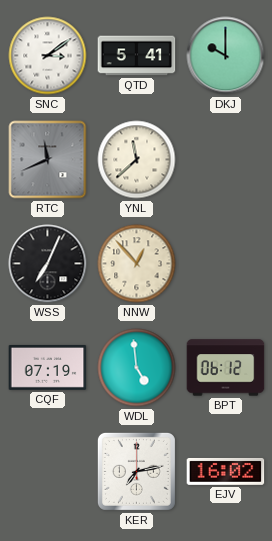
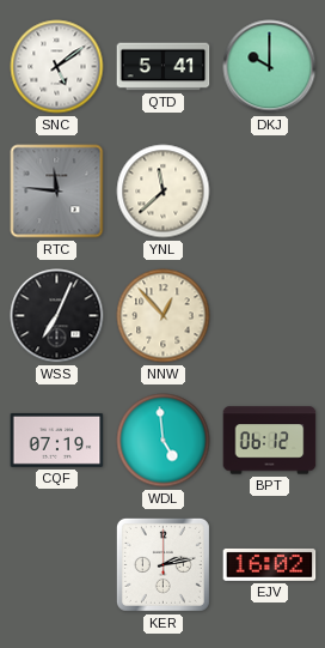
SNC: 3:09 -> 5:09 (57, 67)
RTC: 11:41 -> 11:46 (57, 192)
KER: 7:13 -> 2:13 (162, 564)
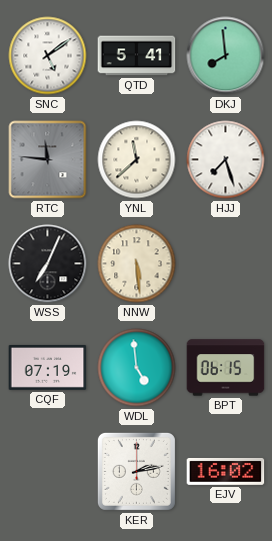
DKJ: 10:00 -> 7:59 (226, 56)
HJJ: none -> 7:27 (226, 160)
NNW: 12:53 -> 5:29 (137, 264)
BPT: 06:12 -> 06:15 (226, 368)
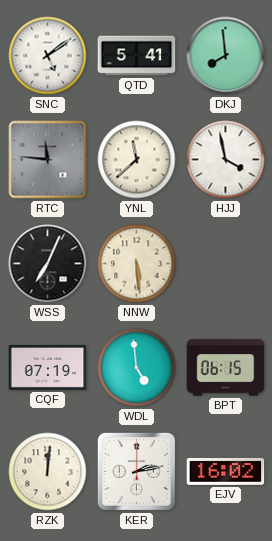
HJJ: 7:27 -> 3:58 (226, 160)
RZK: none -> 12:01 (48, 472)
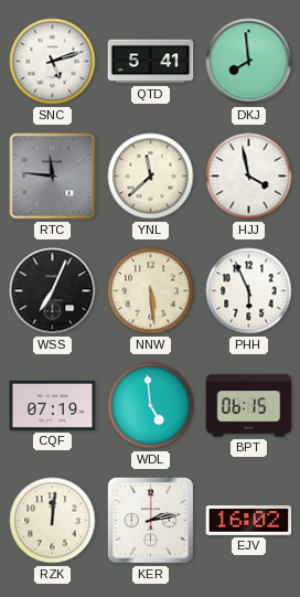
SNC: 5:09 -> 5:12 (53, 62)
PHH: none -> 5:56 (249, 291)
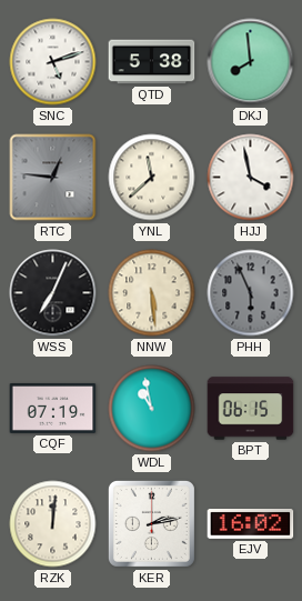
QTD: 5:41 -> 5:38 (152, 62)
RTC: 11:46 -> 12:46 (53, 178)
PHH dial: white -> grey (251, 293)
WDL: 4:59 -> 10:58 (152, 409)
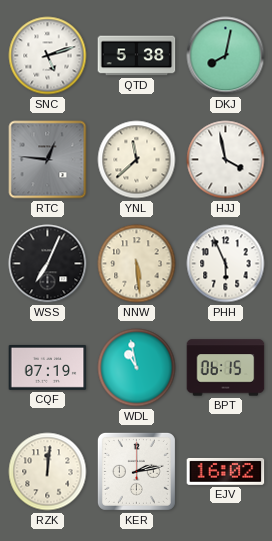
DKJ: 7:59 -> 8:02 (226, 56)
PHH dial: grey -> white (226, 264)
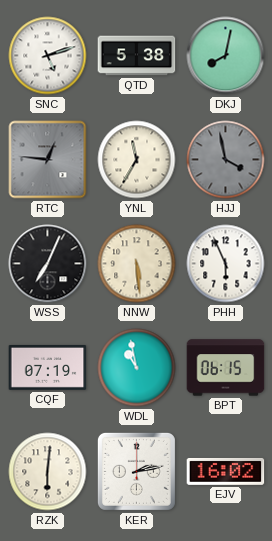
YNL: 11:38 -> 11:35 (137, 160)
HJJ dial: white -> grey (226, 160)
RZK: 12:01 -> 6:01 (48, 472)
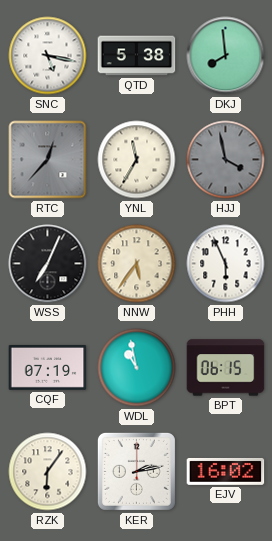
SNC: 5:12 -> 5:17 (48, 56)
DKJ: 8:02 -> 7:59 (226, 56)
RTC: 12:46 -> 12:37 (48, 160)
NNW: 5:29 -> 5:36 (137, 264)
RZK: 6:01 -> 6:06 (48, 472)
